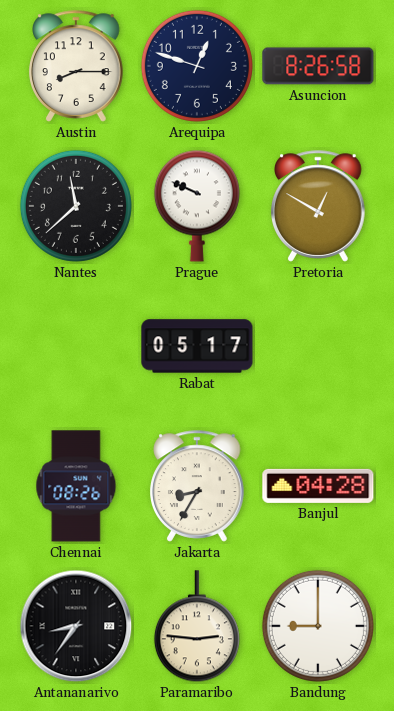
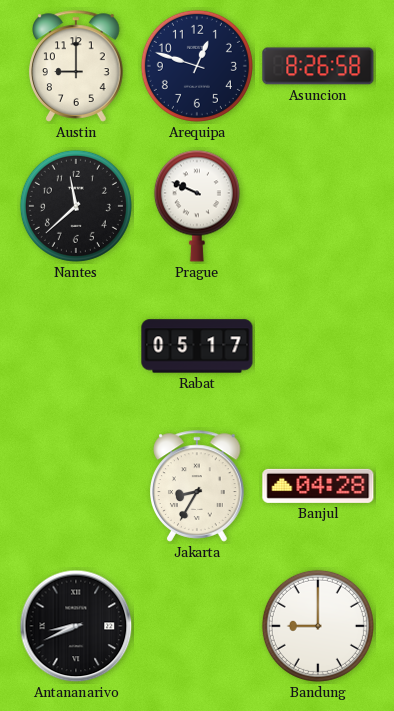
Austin: 8:15 -> 9:00 (76, 66)
Pretoria: 12:50 -> none (318, 206)
Chennai: 08:26 -> none (76, 486)
Antananarivo: 8:36 -> 8:41 (76, 626)
Paramaribo: 2:46 -> none (197, 627)
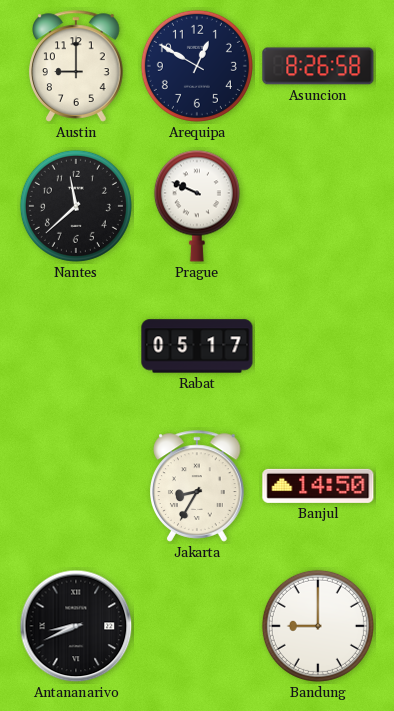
Arequipa: 12:48 -> 12:50 (197, 66)
Banjul: 04:28 -> 14:50 (318, 486)
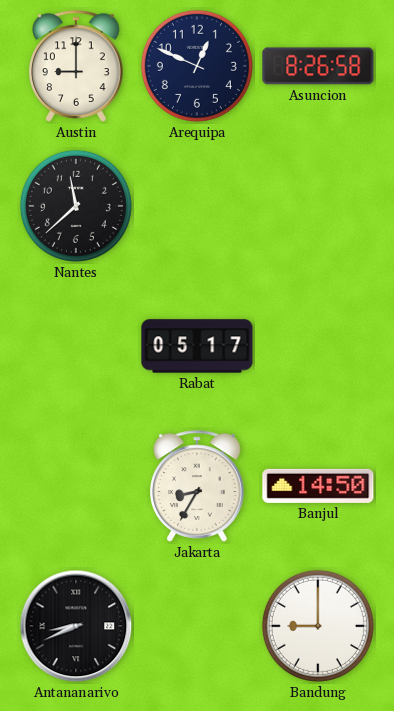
Arequipa: 12:50 -> 12:49 (197, 66)
Prague: 9:49 -> none (197, 206)
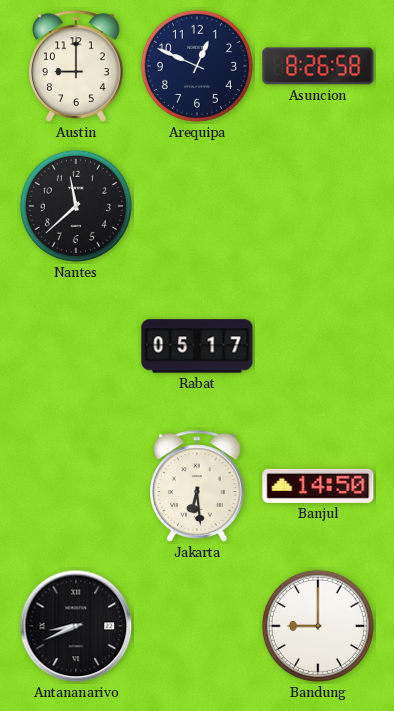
Jakarta: 8:35 -> 6:29 (197, 486)
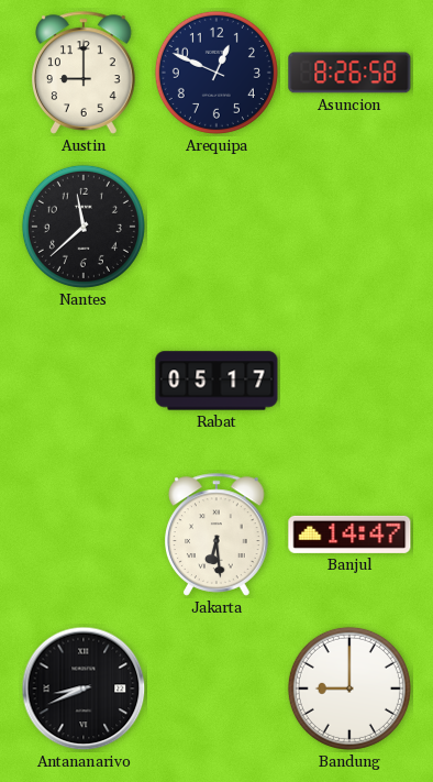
Banjul: 14:50 -> 14:47 (349, 535)
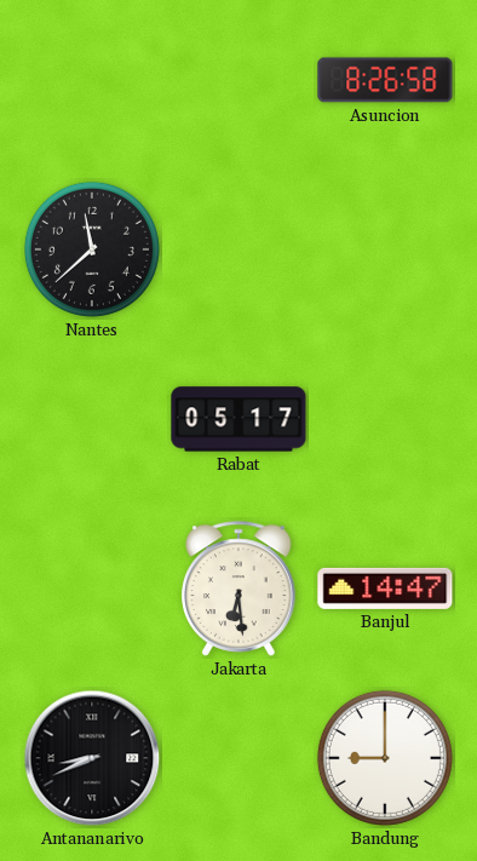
Austin: 9:00 -> none (84, 73)
Arequipa: 12:49 -> none (216, 73)
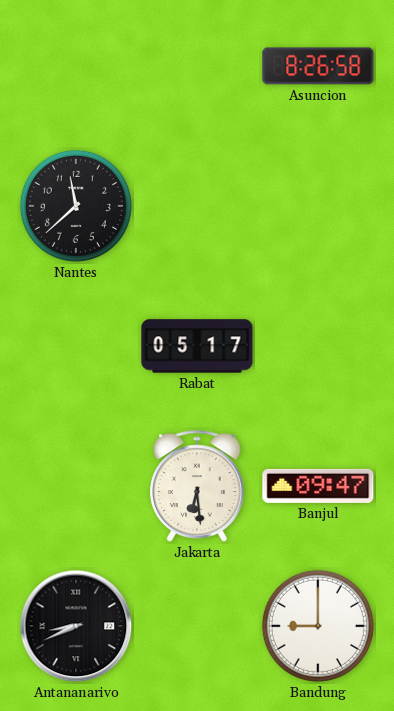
Banjul: 14:47 -> 09:47 (318, 486)
